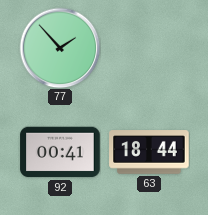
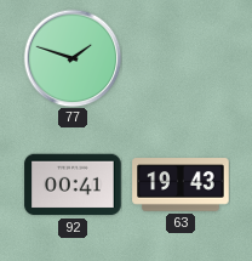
77: 1:53 -> 1:48 (73, 58)
63: 18:44 -> 19:43 (181, 185)
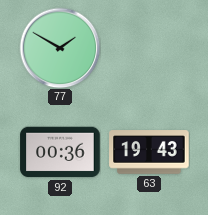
77: 1:48 -> 1:50 (60, 48)
92: 00:41 -> 00:36 (60, 152)
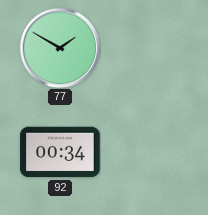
92: 00:36 -> 00:34 (60, 152)
63: 19:43 -> none (149, 152)
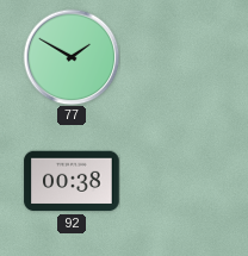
92: 00:34 -> 00:38 (72, 181)
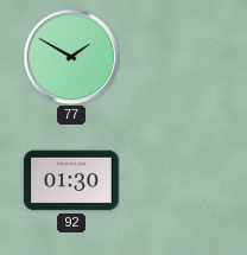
92: 00:38 -> 01:30 (71, 180)
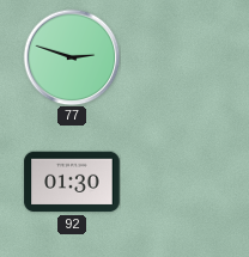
77: 1:50 -> 2:48 (72, 57)
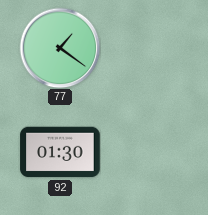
77: 2:48 -> 1:21 (60, 48)
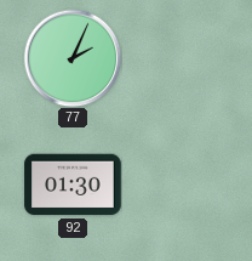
77: 1:21 -> 2:04 (73, 58)
